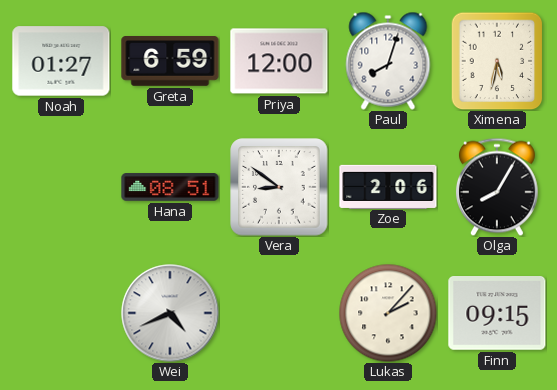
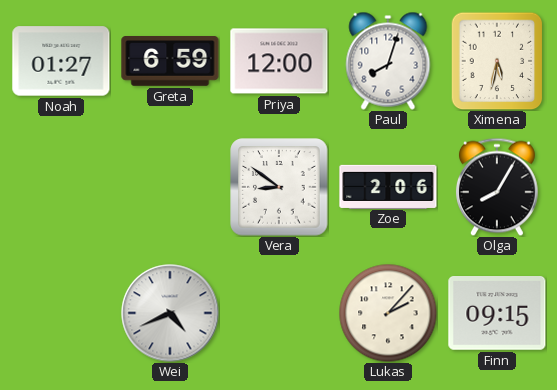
Hana: 08:51 -> none (170, 187)
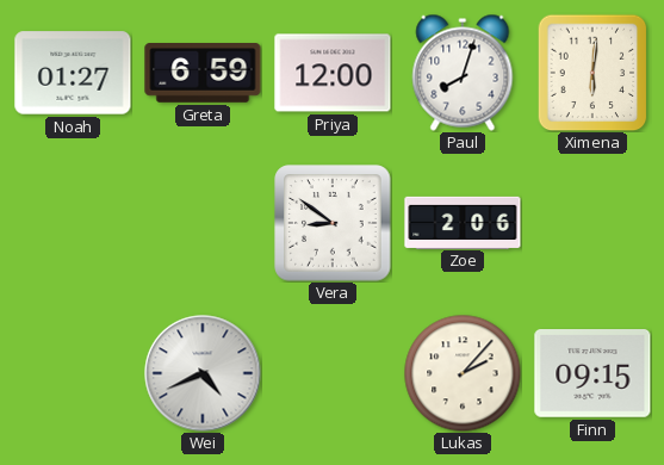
Ximena: 5:32 -> 6:01 (592, 73)
Olga: 8:05 -> none (497, 187)
